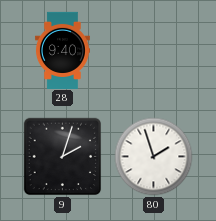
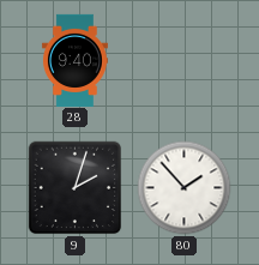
80: 1:57 -> 1:53 (185, 188)
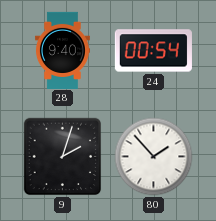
24: none -> 00:54 (153, 51)
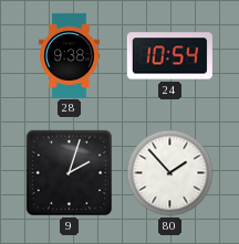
28: 9:40 -> 9:38 (69, 55)
24: 00:54 -> 10:54 (169, 56)
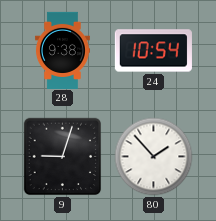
9: 2:03 -> 9:03 (63, 157)
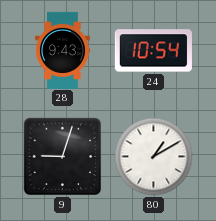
28: 9:38 -> 9:43 (62, 50)
80: 1:53 -> 1:10 (154, 157)
